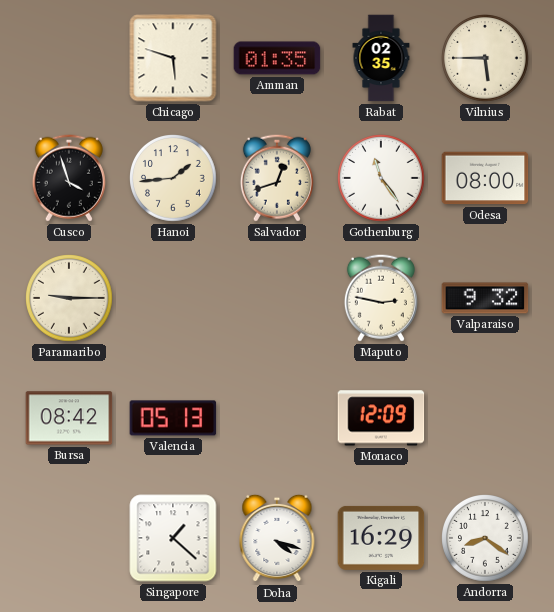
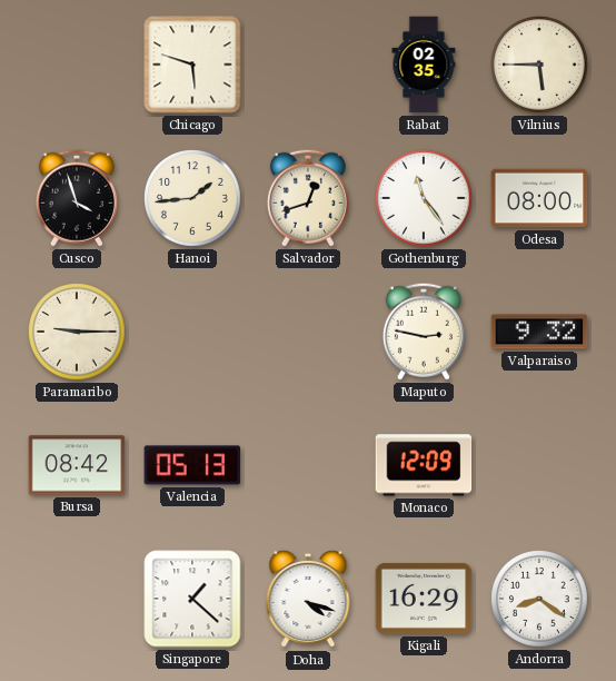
Amman: 01:35 -> none (277, 58)
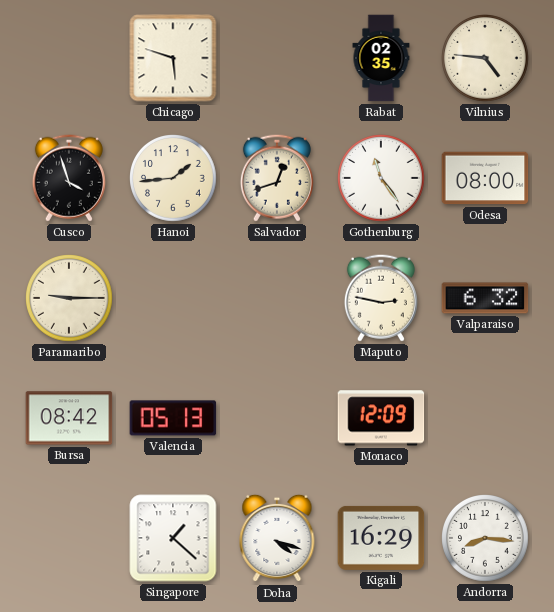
Vilnius: 5:45 -> 4:46 (486, 59)
Valparaiso: 9:32 -> 6:32 (485, 298)
Andorra: 8:21 -> 8:16 (486, 539)
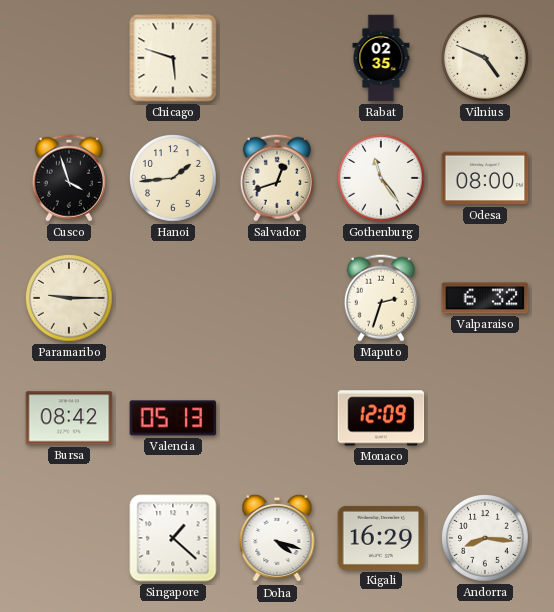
Vilnius: 4:46 -> 4:49 (486, 59)
Maputo: 2:47 -> 2:33 (381, 298)
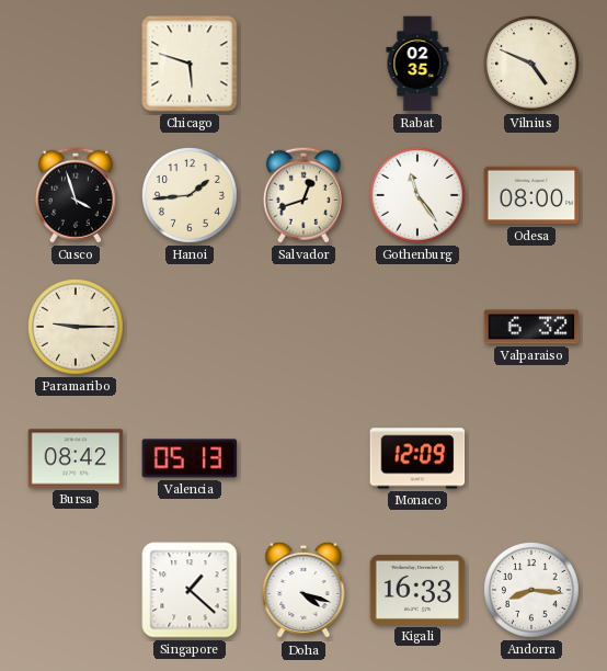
Maputo: 2:33 -> none (381, 298)
Kigali: 16:29 -> 16:33 (417, 590)
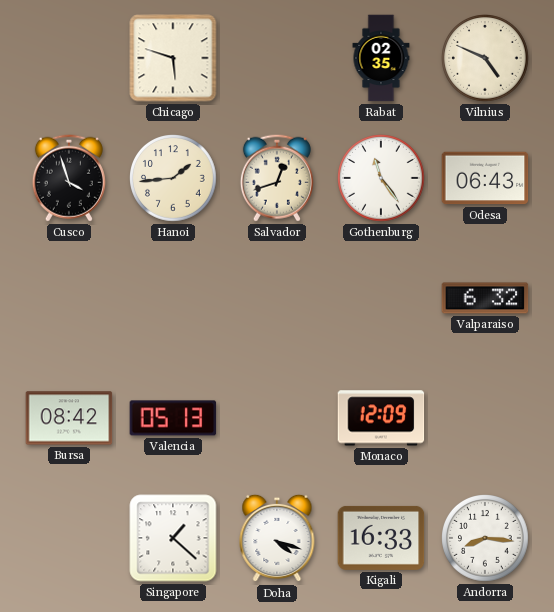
Odesa: 08:00 -> 06:43 (485, 178)
Paramaribo: 9:15 -> none (77, 328)
